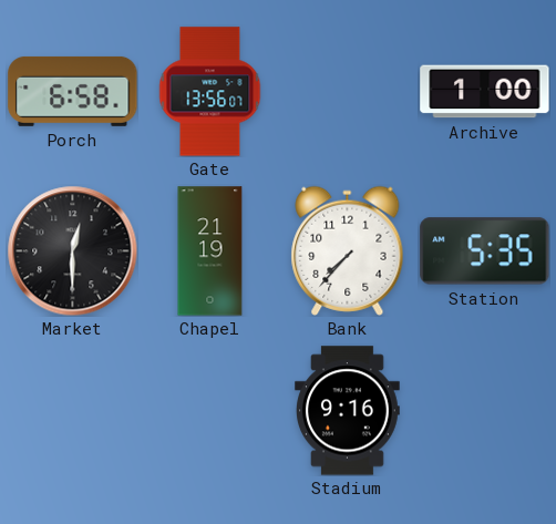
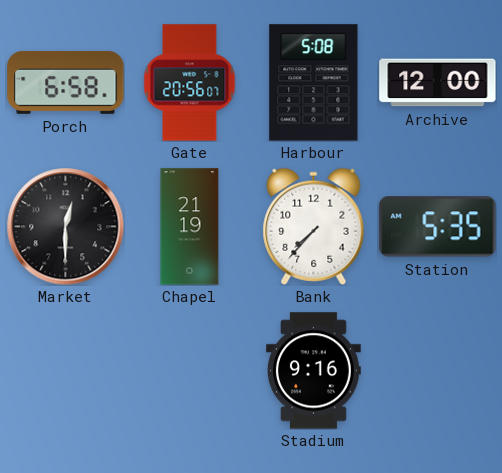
Gate: 13:56 -> 20:56 (190, 83)
Harbour: none -> 5:08 (314, 83)
Archive: 1:00 -> 12:00 (438, 83)
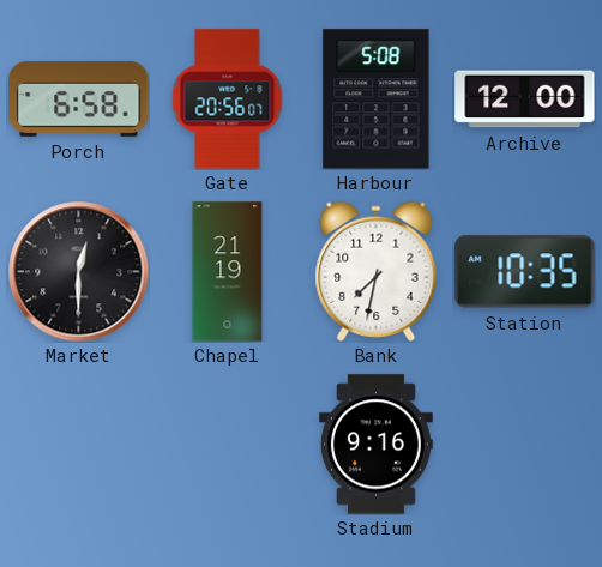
Bank: 7:37 -> 7:32 (377, 271)
Station: 5:35 -> 10:35 (525, 272)
